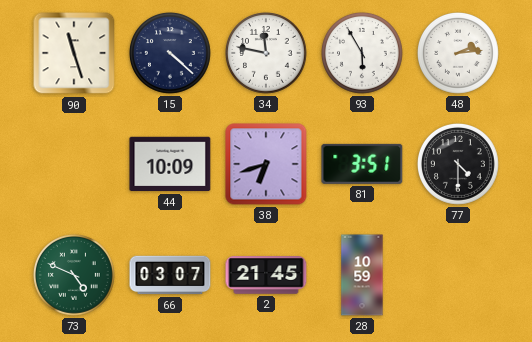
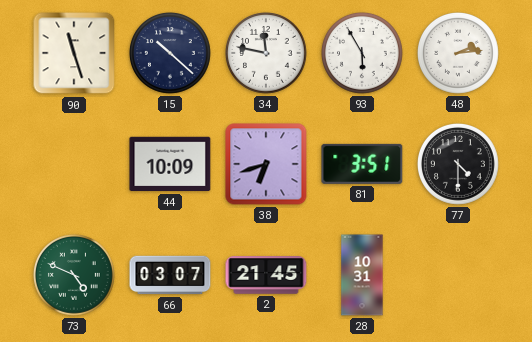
15: 4:22 -> 10:22 (170, 53)
28: 10:59 -> 10:31 (362, 275)
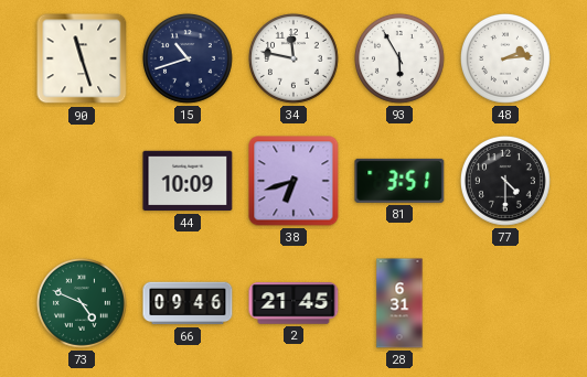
15: 10:22 -> 10:42 (188, 58)
66: 03:07 -> 09:46 (188, 303)
28: 10:31 -> 6:31 (399, 303)
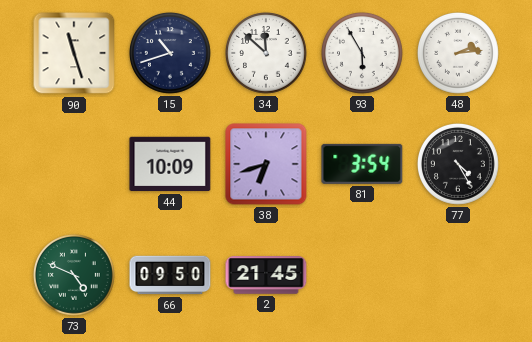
34: 11:47 -> 11:52 (266, 53)
81: 3:51 -> 3:54 (362, 164)
77: 4:30 -> 4:25 (458, 164)
66: 09:46 -> 09:50 (170, 275)
28: 6:31 -> none (399, 303)
